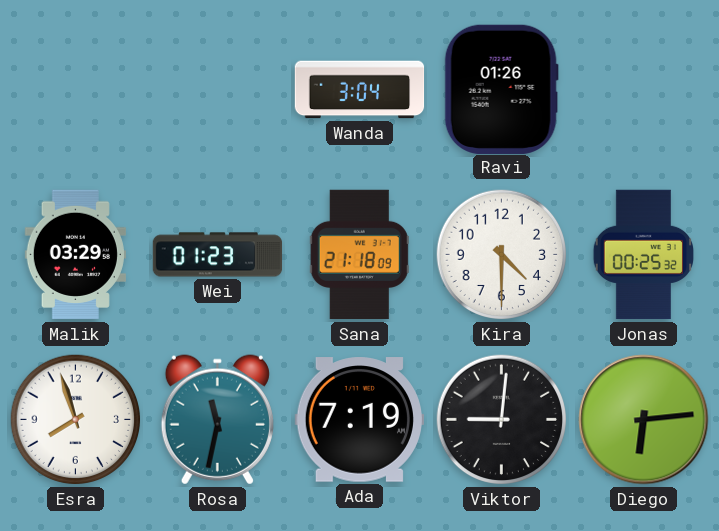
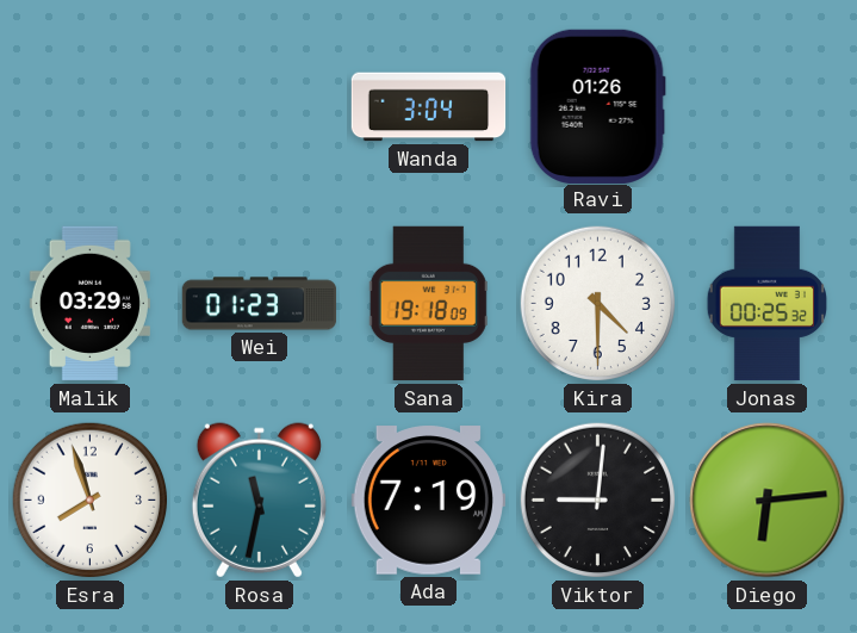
Sana: 21:18 -> 19:18 (428, 304)
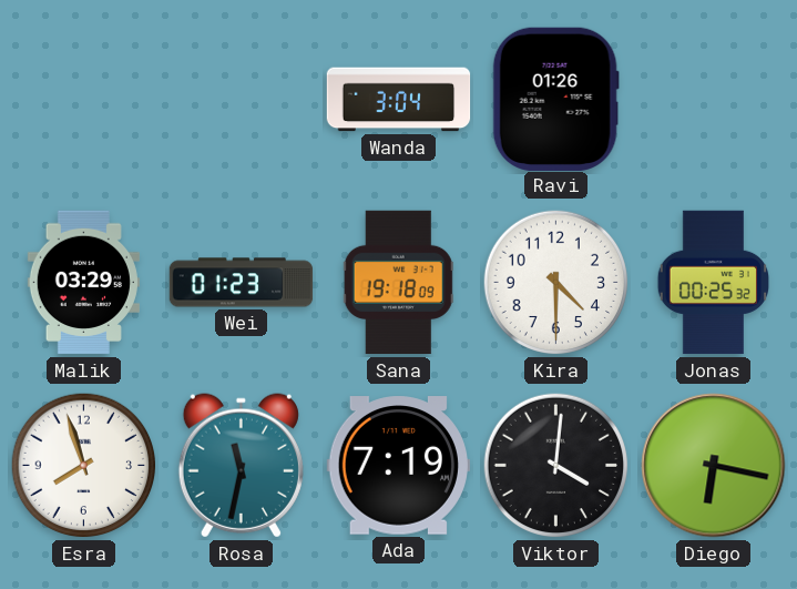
Viktor: 9:01 -> 4:01 (556, 466)
Diego: 6:14 -> 6:17 (714, 466)
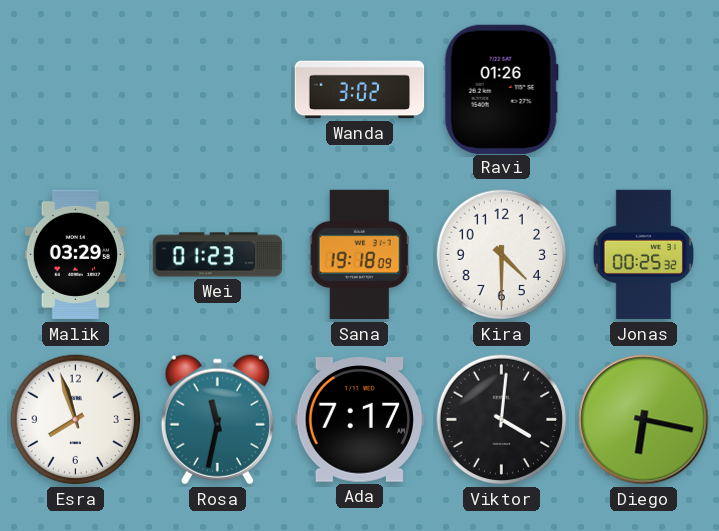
Wanda: 3:04 -> 3:02 (360, 90)
Ada: 7:19 -> 7:17 (359, 420)
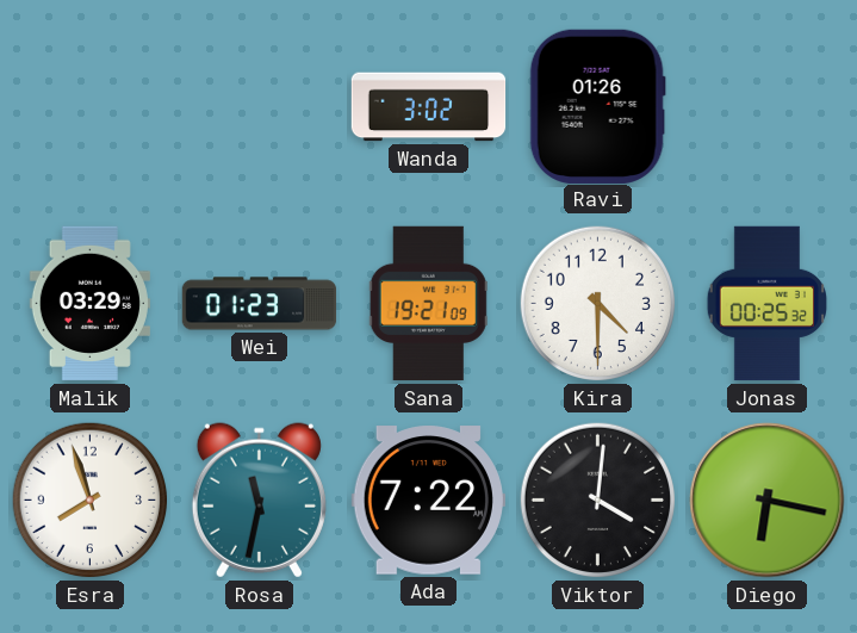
Sana: 19:18 -> 19:21 (428, 304)
Ada: 7:17 -> 7:22 (428, 501)
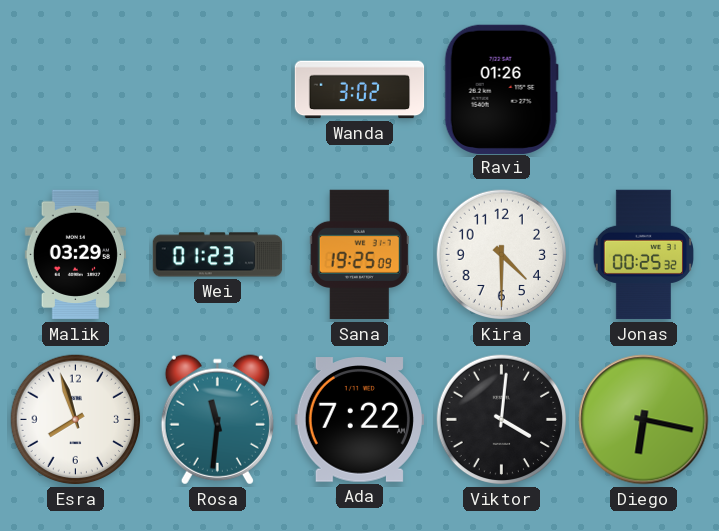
Sana: 19:21 -> 19:25 (359, 255)
Rosa: 11:32 -> 11:31 (217, 420)
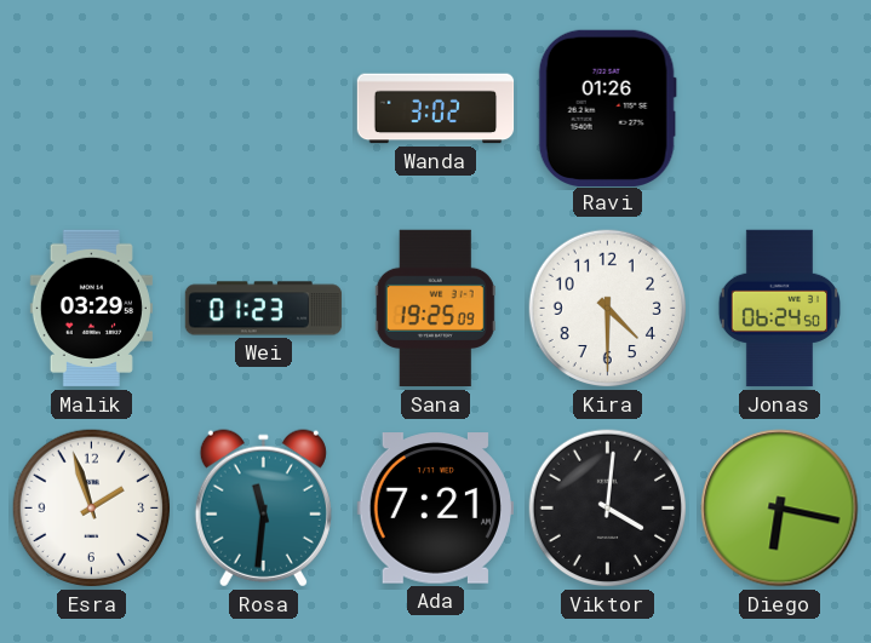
Jonas: 00:25 -> 06:24 (779, 309)
Esra: 7:57 -> 1:57 (92, 509)
Ada: 7:22 -> 7:21 (435, 509)
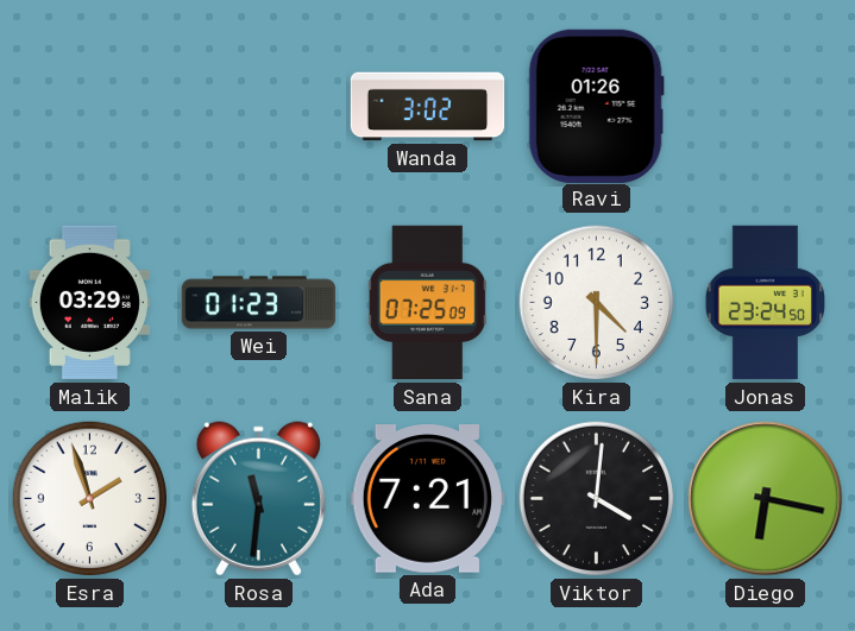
Sana: 19:25 -> 07:25 (427, 303)
Jonas: 06:24 -> 23:24 (765, 303)
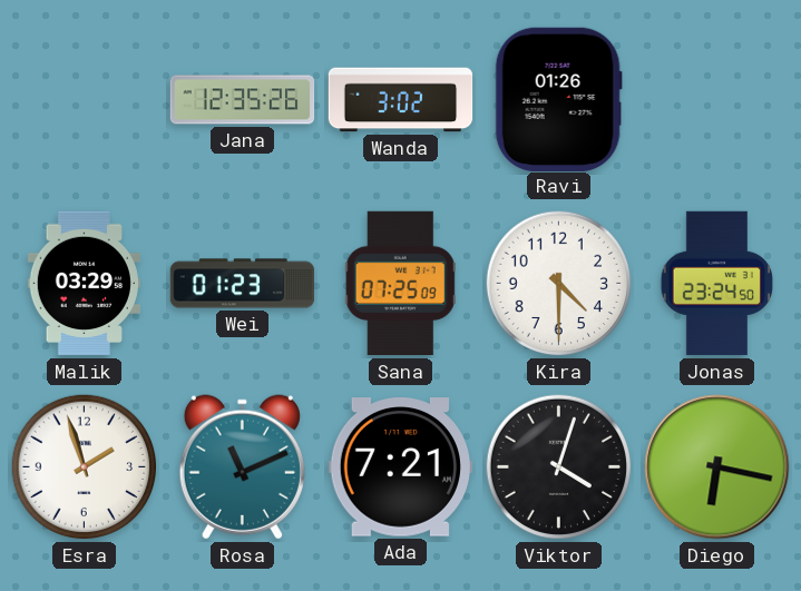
Jana: none -> 12:35 (243, 100)
Rosa: 11:31 -> 11:11 (242, 467)
Viktor: 4:01 -> 4:03 (559, 467)
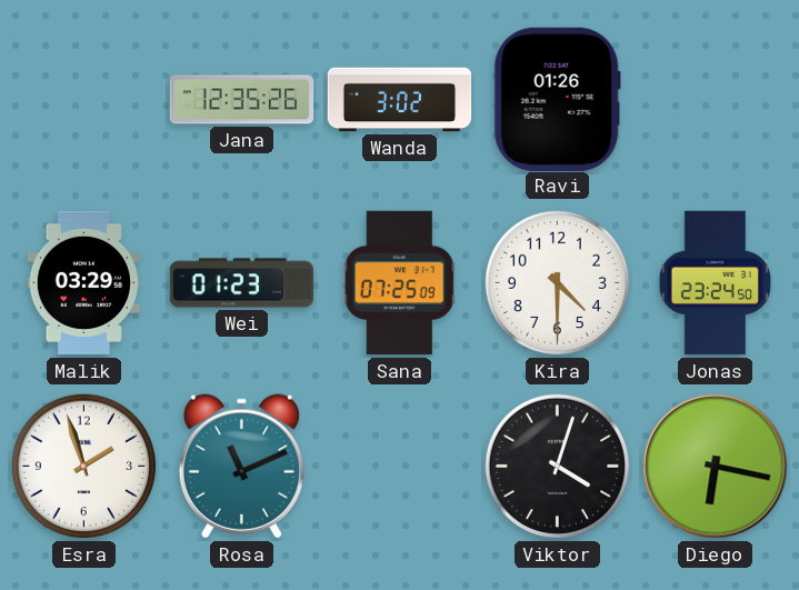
Ada: 7:21 -> none (400, 467)
